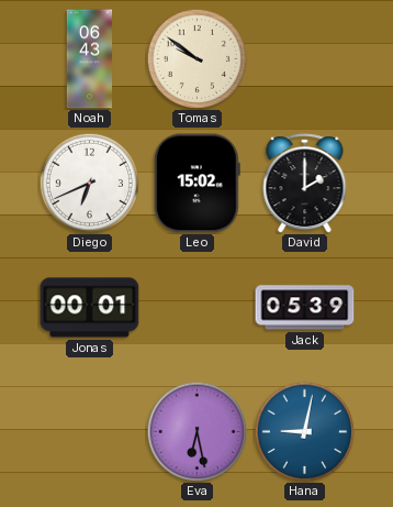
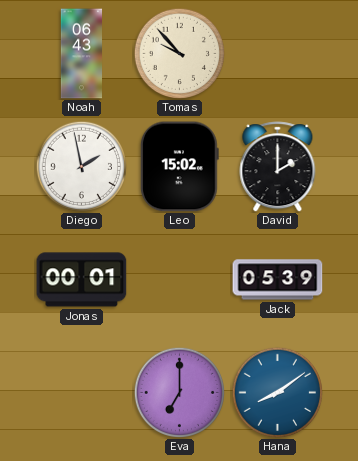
Tomas: 9:51 -> 9:53 (179, 53)
Diego: 6:41 -> 1:58 (81, 166)
Eva: 6:28 -> 7:00 (179, 392)
Hana: 9:02 -> 8:09 (277, 392)
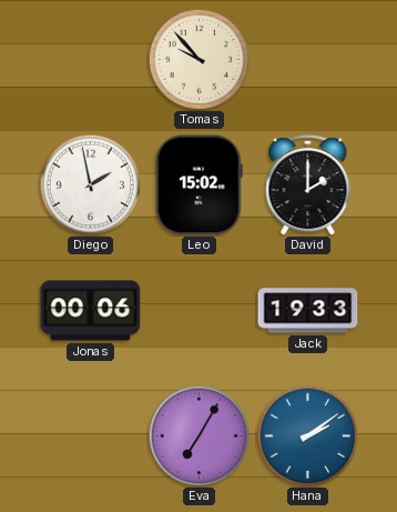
Noah: 06:43 -> none (82, 54)
Jonas: 00:01 -> 00:06 (91, 311)
Jack: 05:39 -> 19:33 (308, 311)
Eva: 7:00 -> 7:05 (198, 435)
Hana: 8:09 -> 2:09 (307, 435)
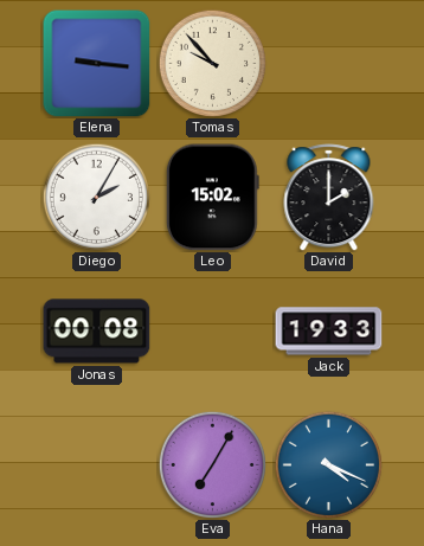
Elena: none -> 9:16 (97, 64)
Diego: 1:58 -> 2:05 (96, 197)
Jonas: 00:06 -> 00:08 (97, 332)
Hana: 2:09 -> 4:19 (328, 464)
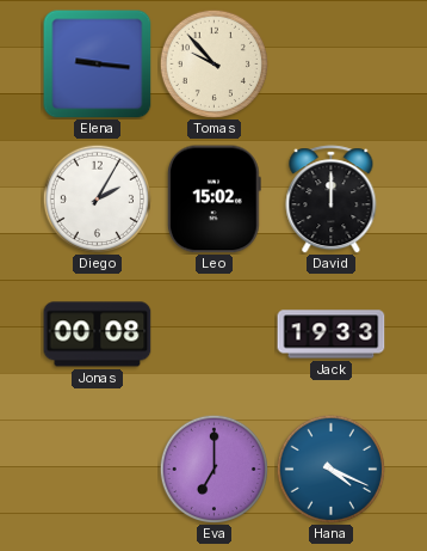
David: 2:00 -> 12:00 (332, 200)
Eva: 7:05 -> 7:00 (213, 469)
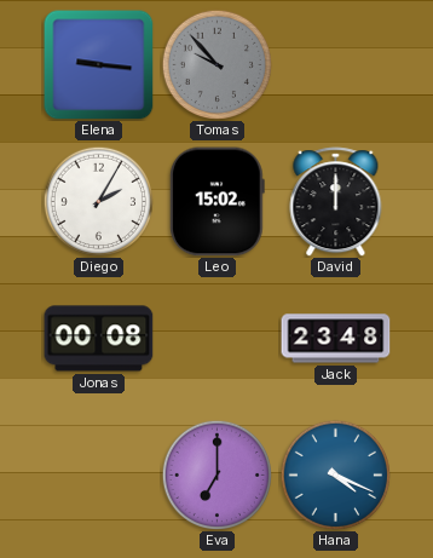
Tomas dial: cream -> grey (217, 64)
Jack: 19:33 -> 23:48 (336, 339)
